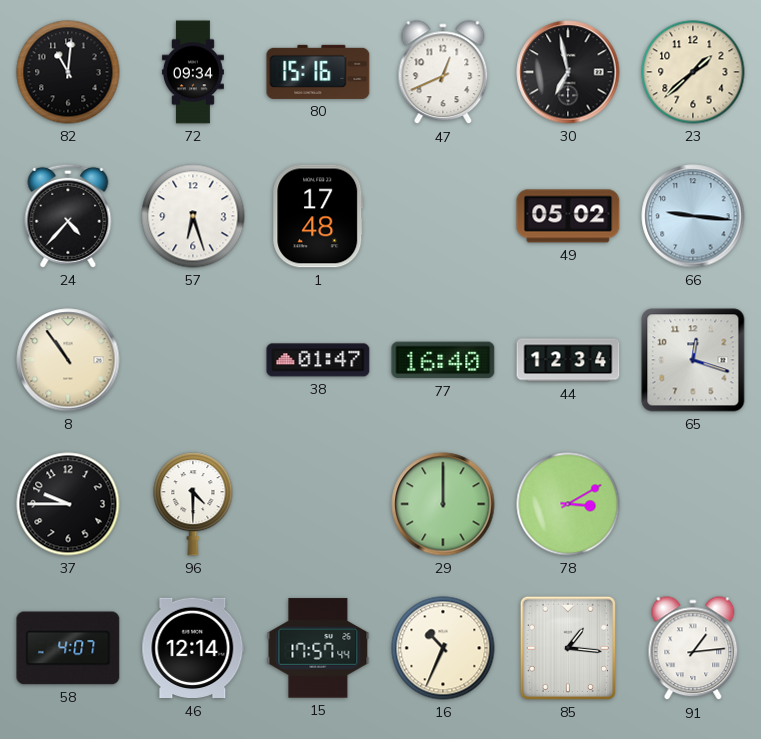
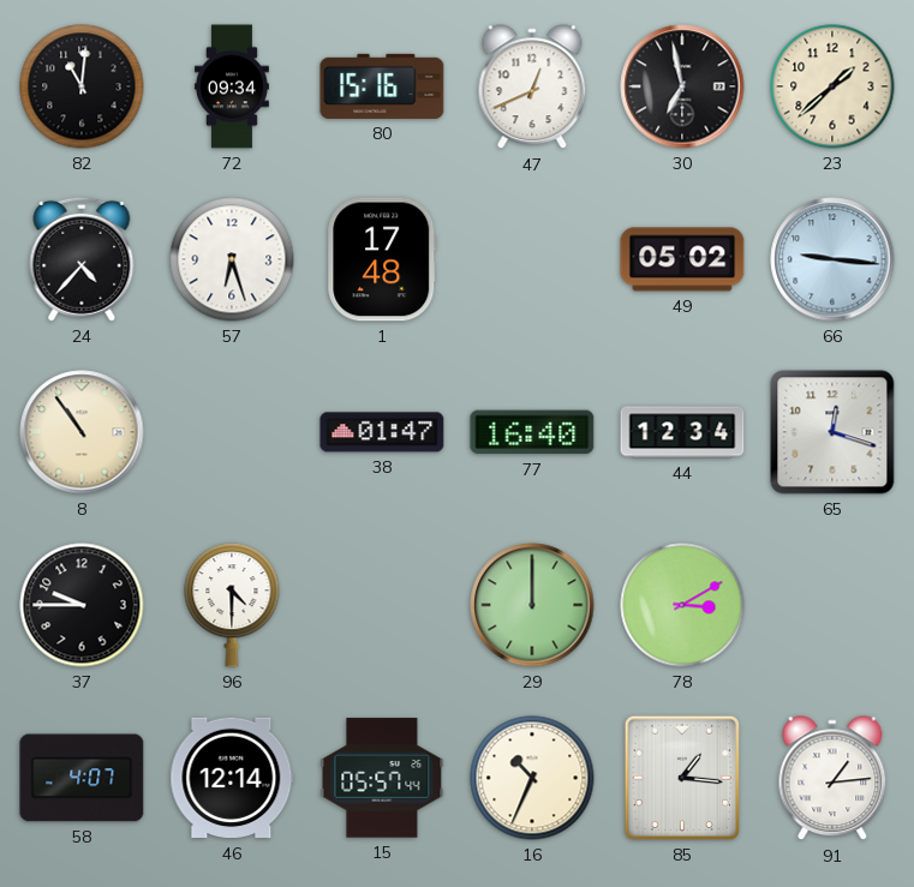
15: 17:57 -> 05:57 (382, 778)
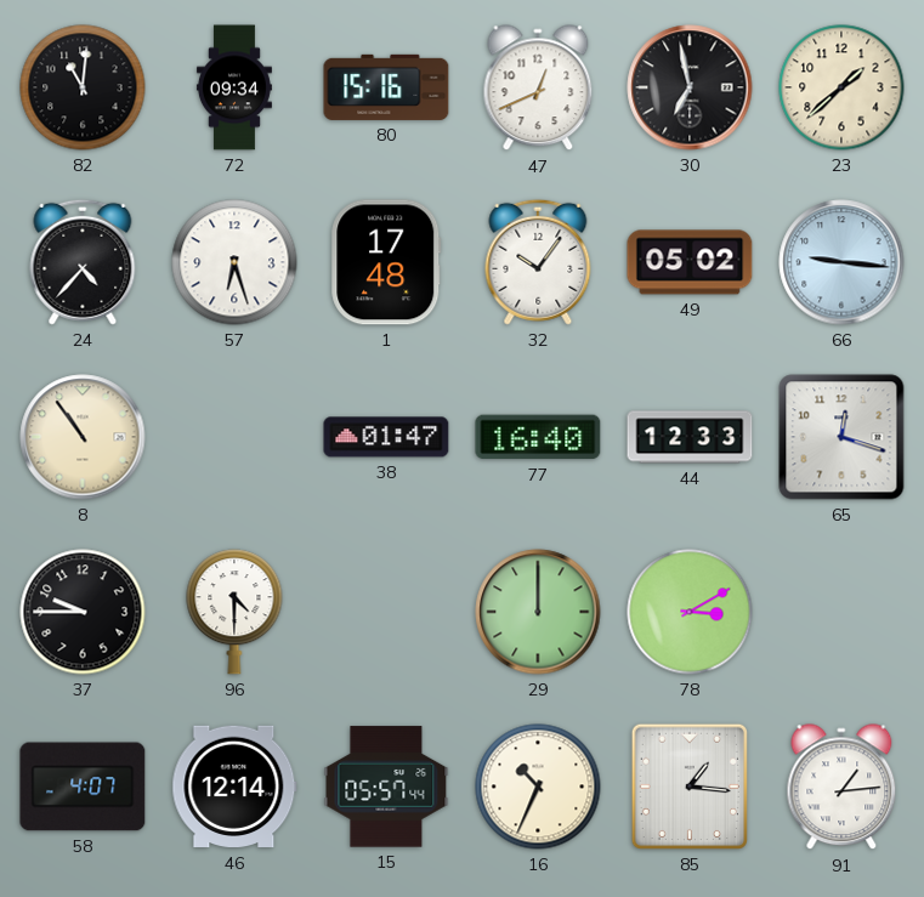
32: none -> 10:06 (538, 262)
44: 12:34 -> 12:33 (690, 437)
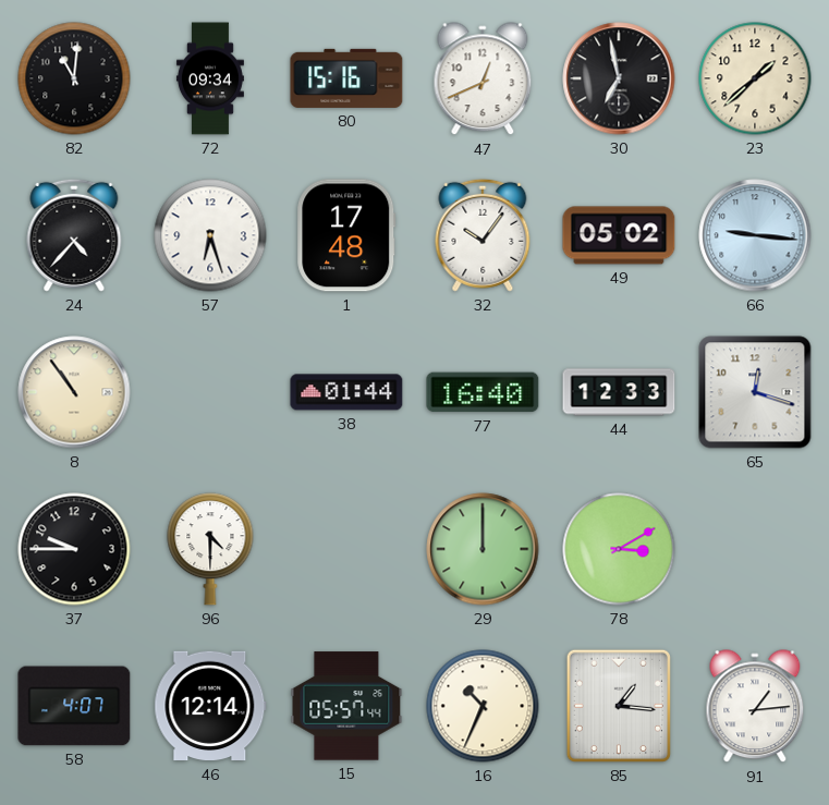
38: 01:47 -> 01:44 (346, 392)
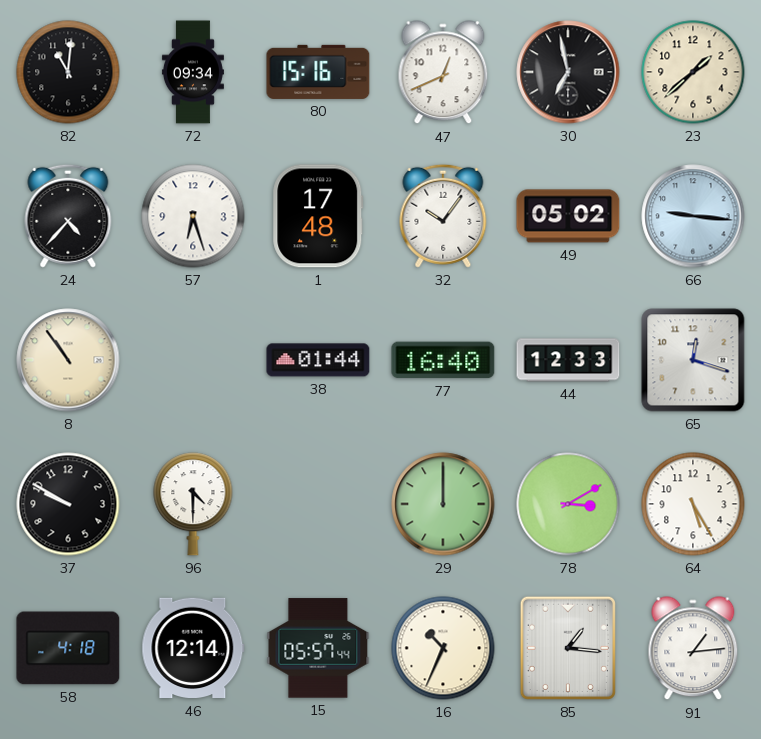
37: 9:45 -> 9:50 (68, 504)
64: none -> 5:25 (693, 504)
58: 4:07 -> 4:18 (68, 648)
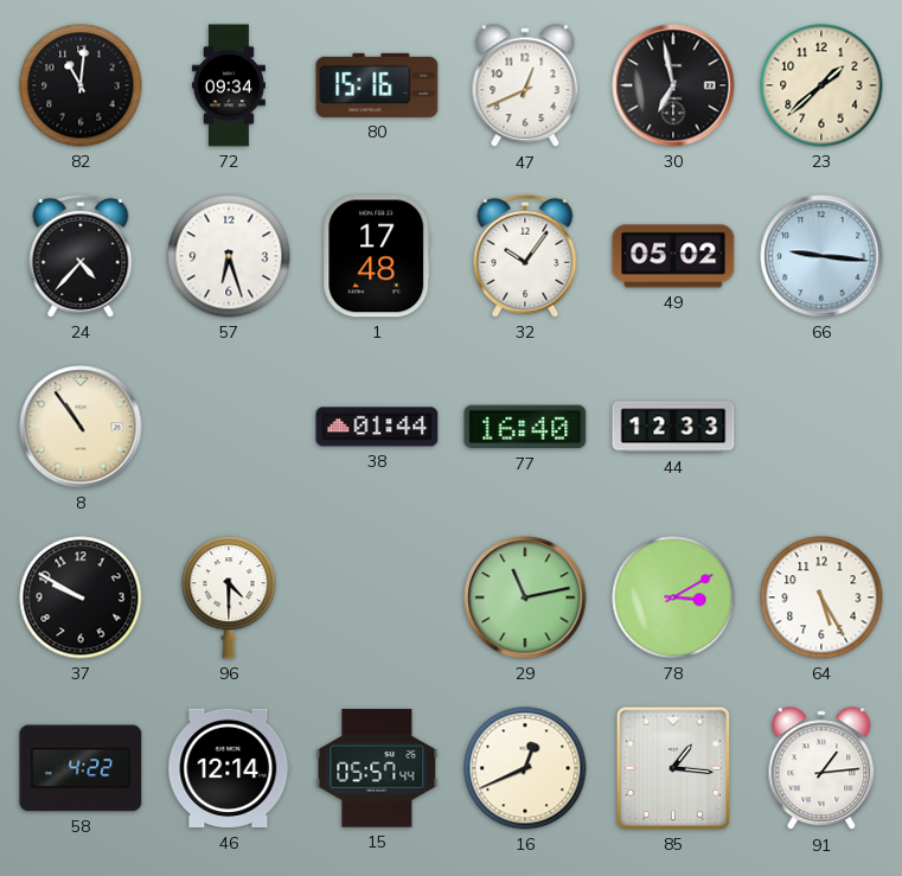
65: 12:18 -> none (693, 360)
29: 12:00 -> 11:13 (525, 597)
58: 4:18 -> 4:22 (81, 768)
16: 10:34 -> 12:41 (525, 768)
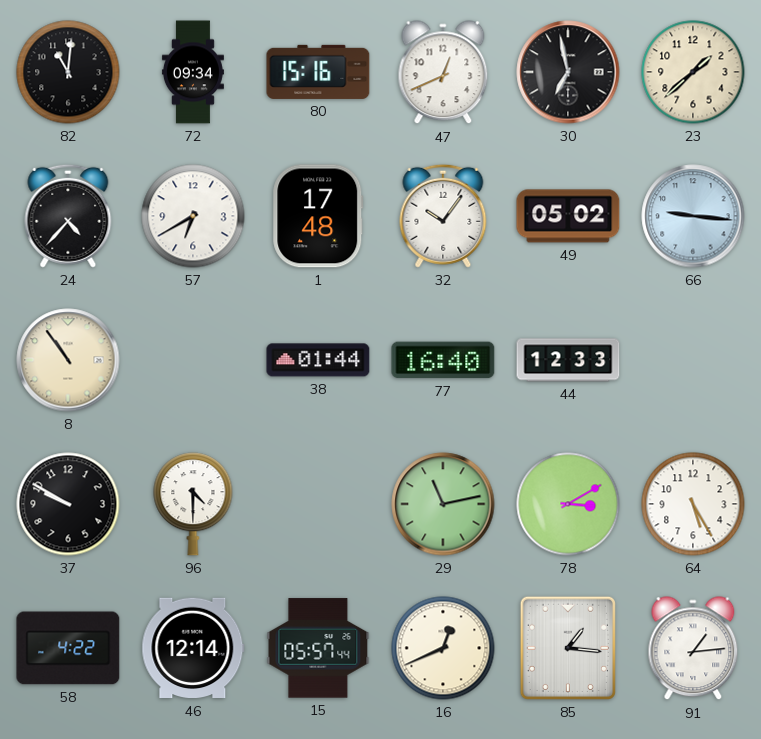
57: 6:27 -> 6:40 (193, 216)
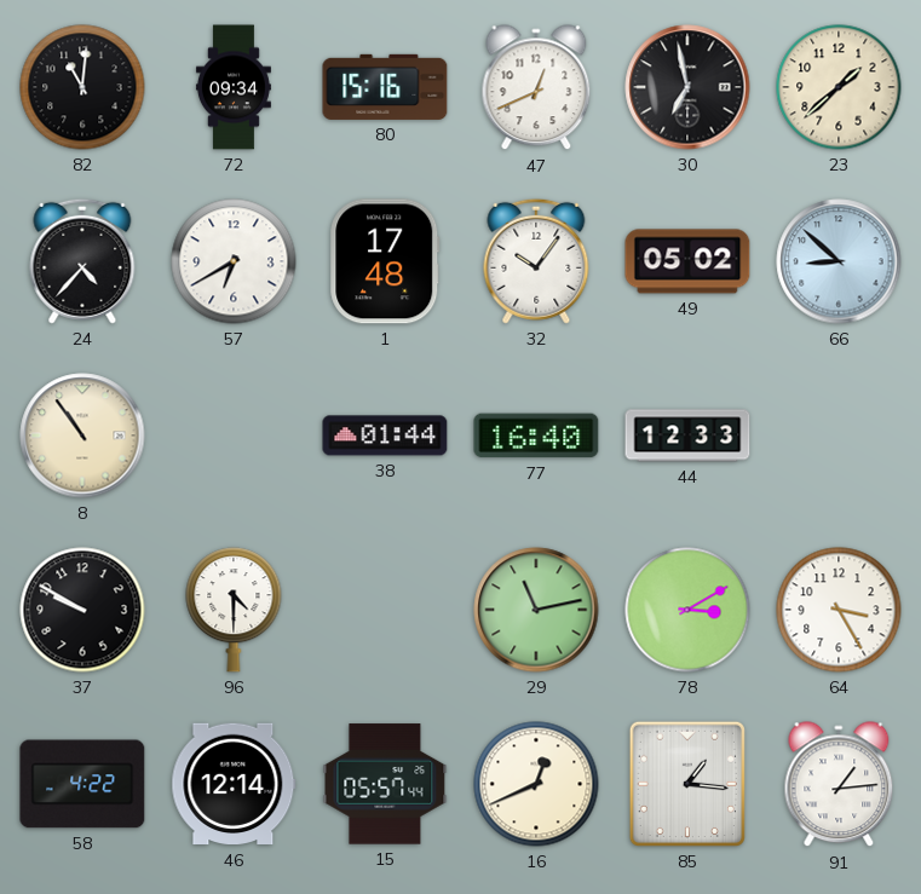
66: 9:16 -> 8:52 (839, 261)
64: 5:25 -> 3:25 (839, 610)
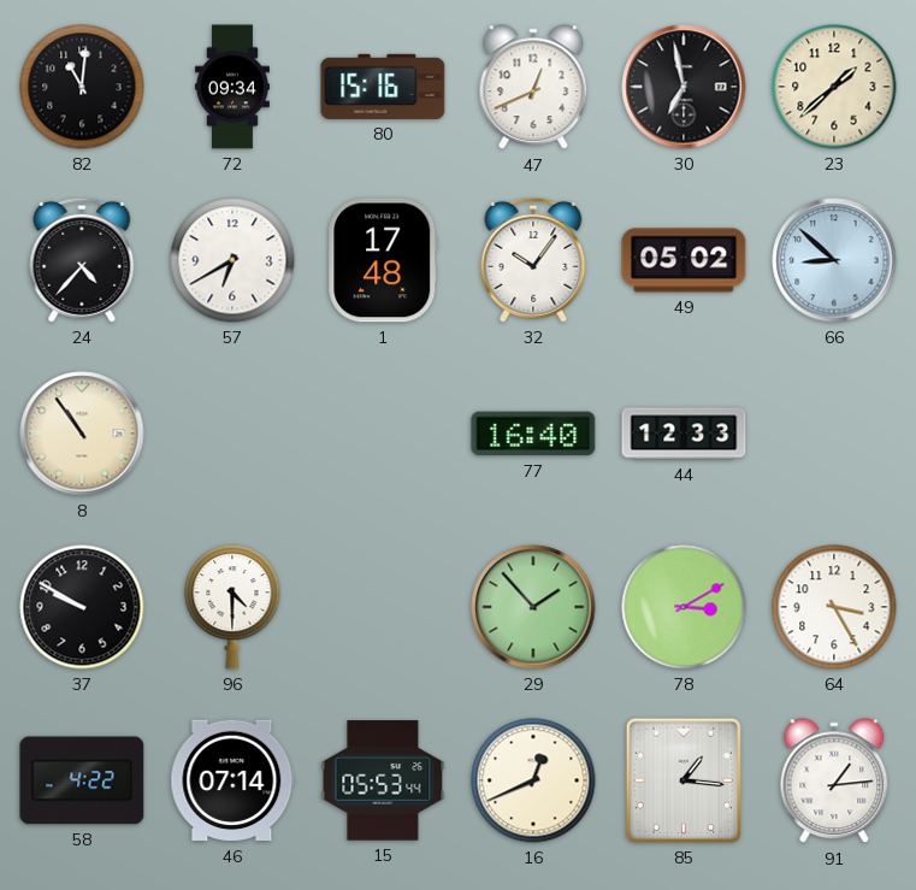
38: 01:44 -> none (385, 436)
29: 11:13 -> 1:53 (533, 607)
46: 12:14 -> 07:14 (232, 780)
15: 05:57 -> 05:53 (383, 780)
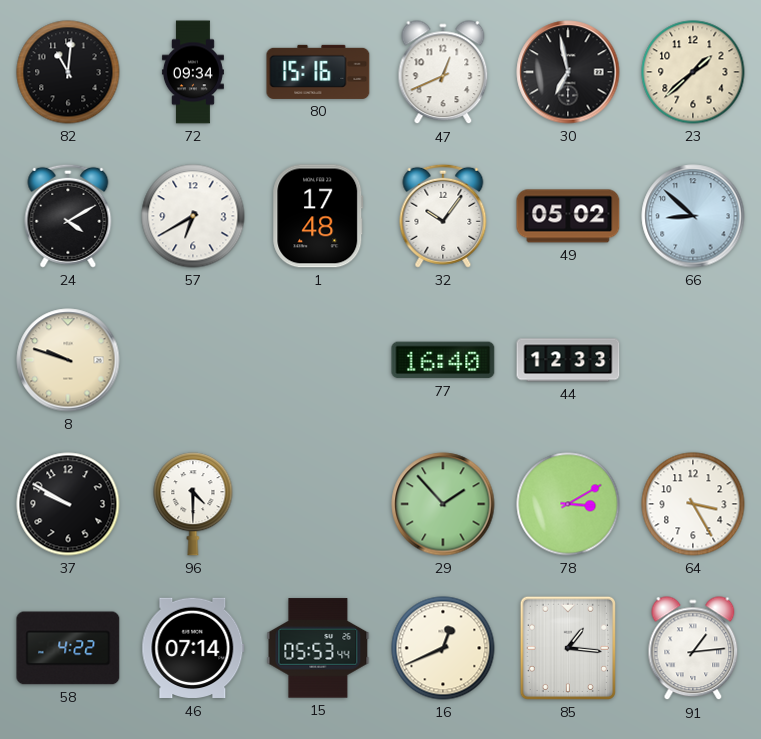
24: 4:37 -> 4:10 (68, 216)
8: 10:54 -> 9:48 (68, 360)
